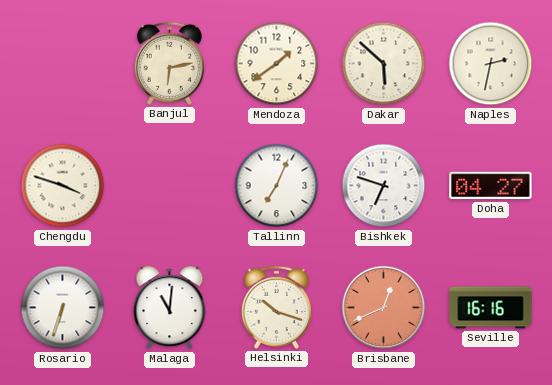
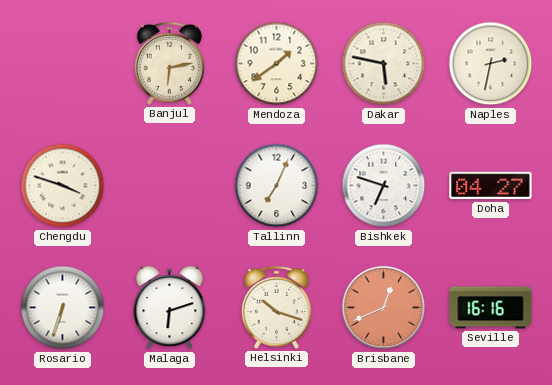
Dakar: 5:52 -> 5:47 (384, 64)
Malaga: 11:01 -> 6:12 (170, 308)
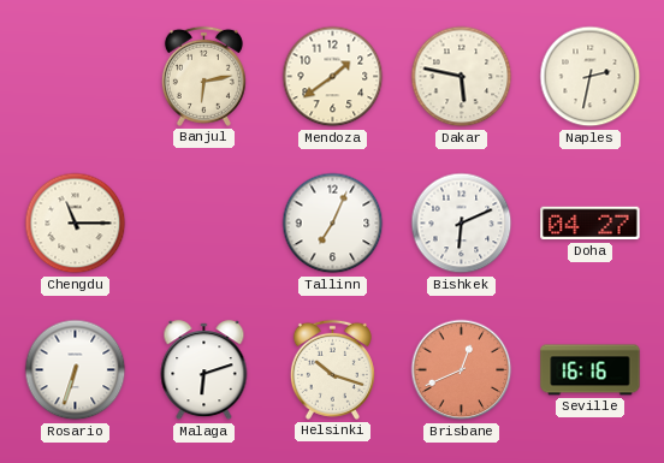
Chengdu: 3:48 -> 11:15 (76, 224)
Bishkek: 6:48 -> 6:11 (462, 224)
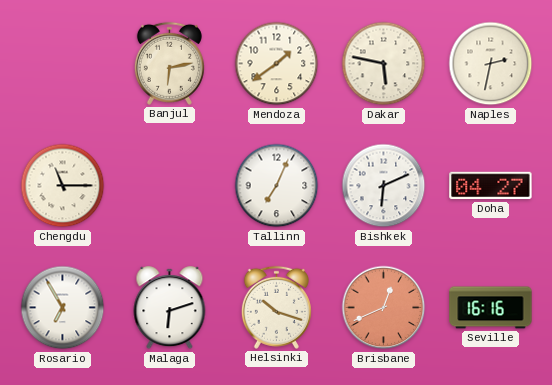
Rosario: 6:33 -> 6:55 (63, 308)
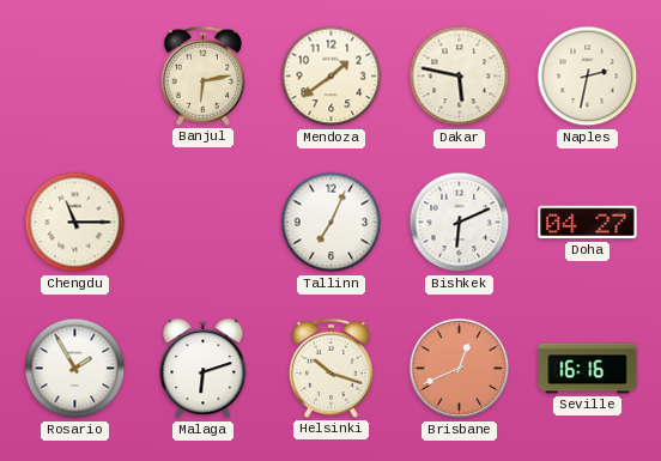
Rosario: 6:55 -> 1:55 (75, 369)
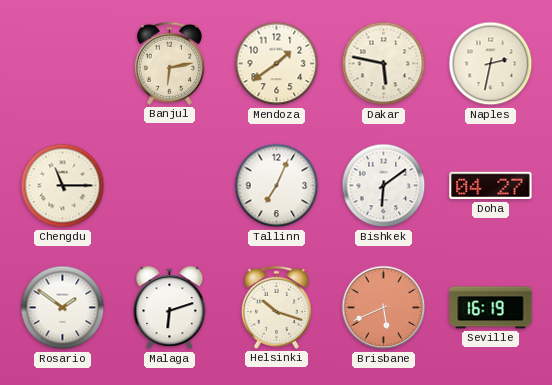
Bishkek: 6:11 -> 6:09 (384, 186)
Rosario: 1:55 -> 1:51 (63, 308)
Brisbane: 12:41 -> 5:41 (384, 308)
Seville: 16:16 -> 16:19 (491, 308)
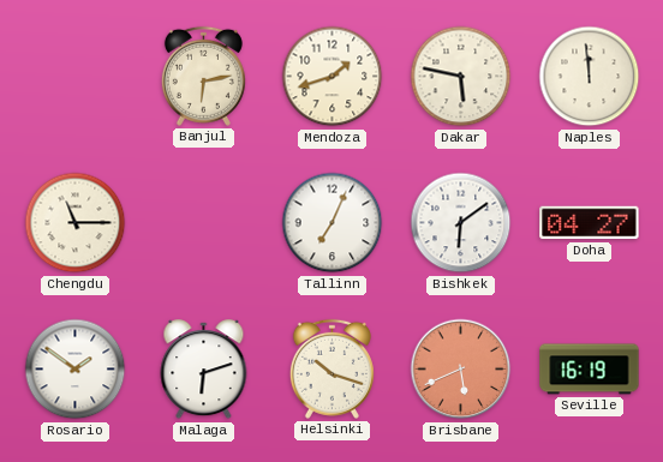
Mendoza: 1:39 -> 1:42 (333, 77)
Naples: 2:32 -> 11:59 (590, 77)
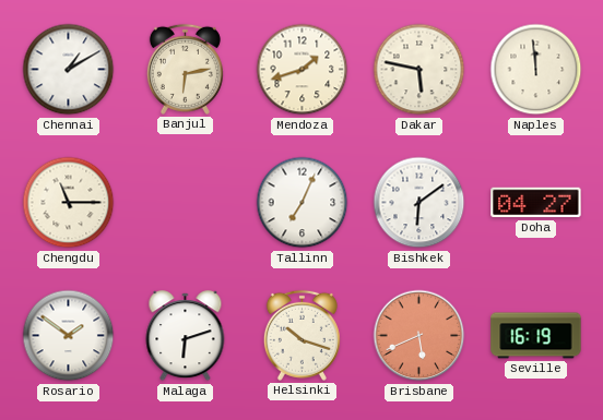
Chennai: none -> 1:10 (69, 70)
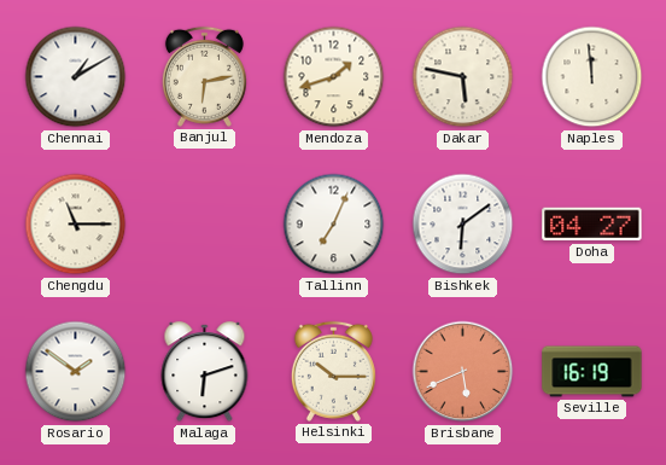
Helsinki: 10:18 -> 10:15 (333, 371)
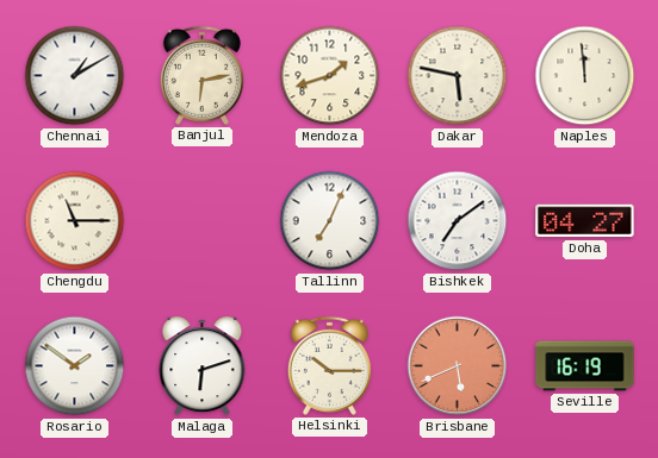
Bishkek: 6:09 -> 7:09 (458, 221)
